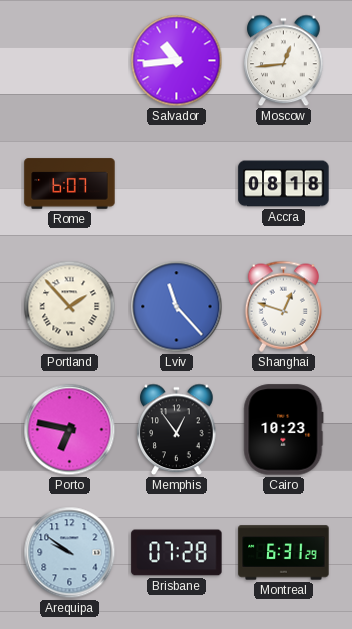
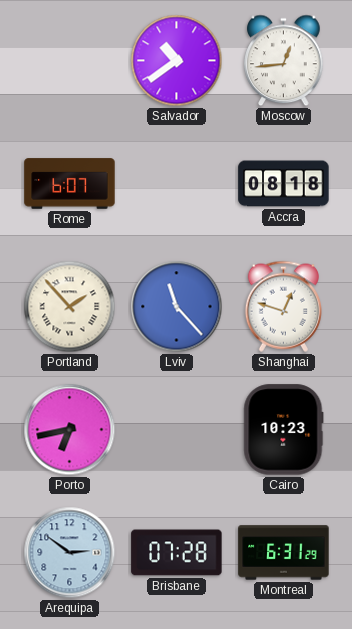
Salvador: 10:44 -> 10:39 (177, 61)
Porto: 6:47 -> 6:43 (70, 430)
Memphis: 12:54 -> none (177, 430)
Arequipa: 9:51 -> 2:51 (70, 553)
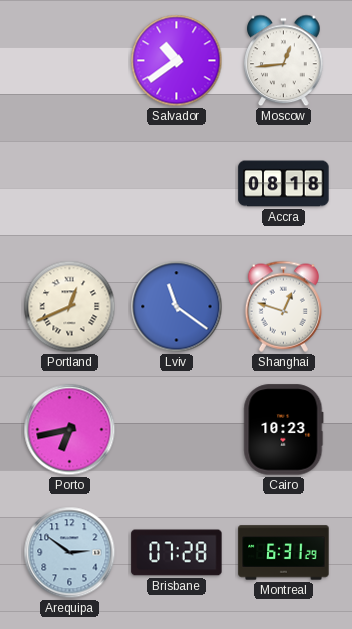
Rome: 6:07 -> none (70, 184)
Portland: 1:53 -> 12:41 (70, 307)
Lviv: 11:23 -> 11:21 (177, 307)
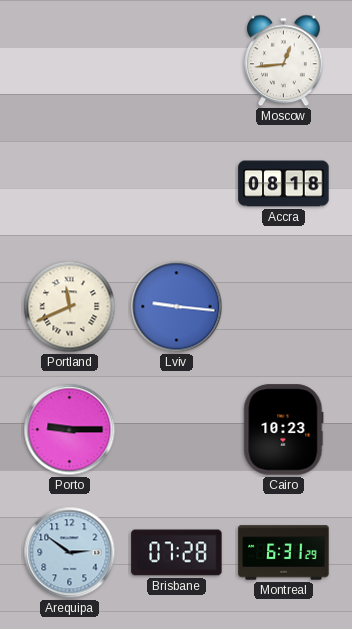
Salvador: 10:39 -> none (177, 61)
Portland: 12:41 -> 11:41 (70, 307)
Lviv: 11:21 -> 9:16 (177, 307)
Shanghai: 12:48 -> none (283, 306)
Porto: 6:43 -> 9:15 (70, 430)
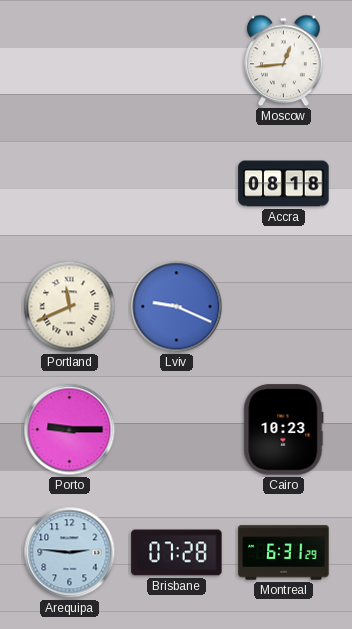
Lviv: 9:16 -> 9:19 (177, 307)
Arequipa: 2:51 -> 2:46 (70, 553)
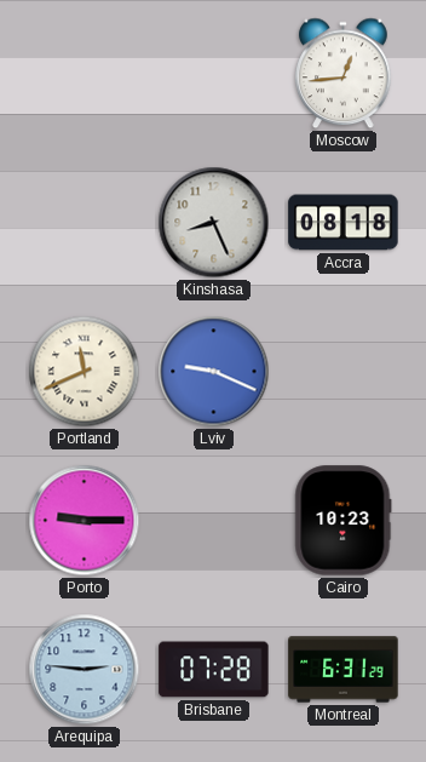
Kinshasa: none -> 8:26 (214, 223)
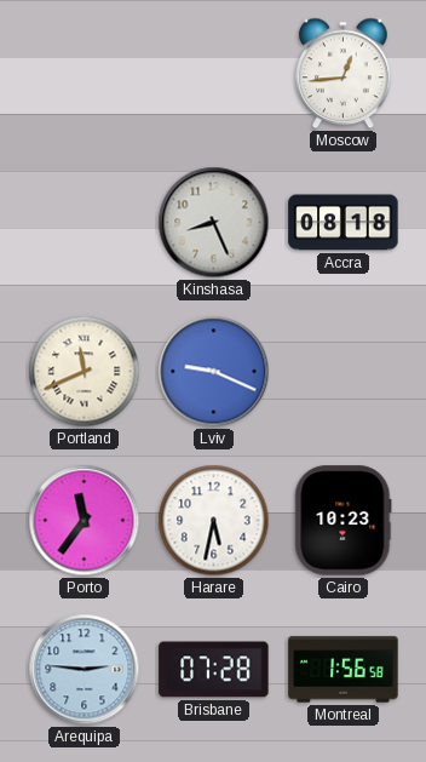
Porto: 9:15 -> 11:36 (85, 521)
Harare: none -> 5:32 (214, 521)
Montreal: 6:31 -> 1:56 (344, 670)
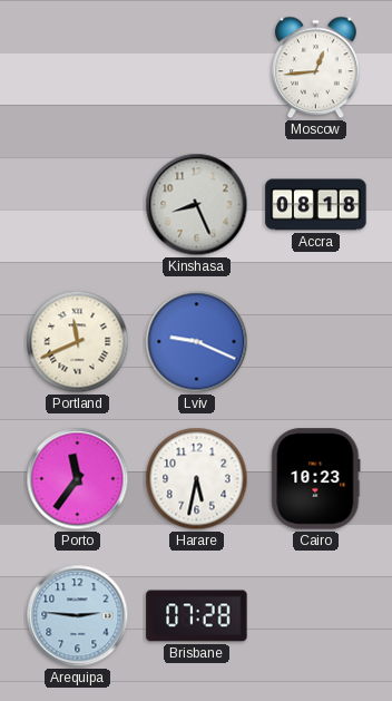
Montreal: 1:56 -> none (344, 670)
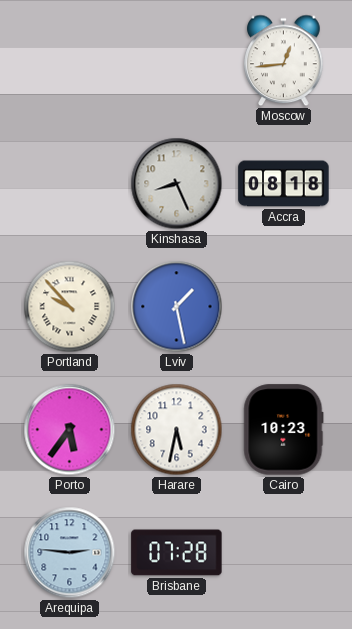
Portland: 11:41 -> 9:53 (70, 307)
Lviv: 9:19 -> 1:28 (177, 307)
Porto: 11:36 -> 5:36 (70, 430)
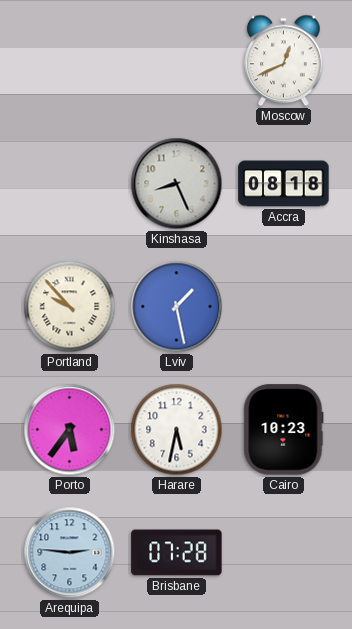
Moscow: 12:44 -> 12:41 (284, 61)
